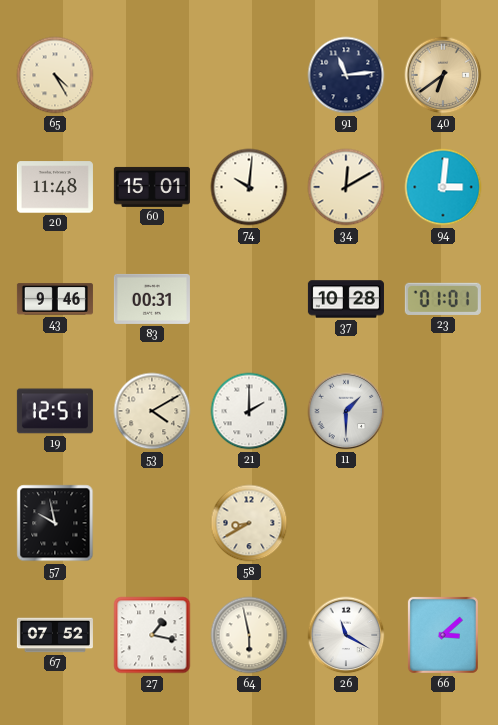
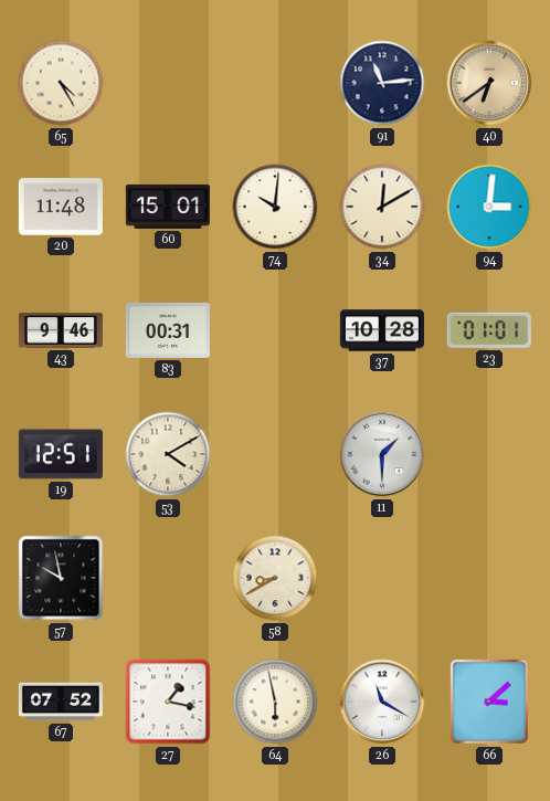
21: 2:00 -> none (249, 411)
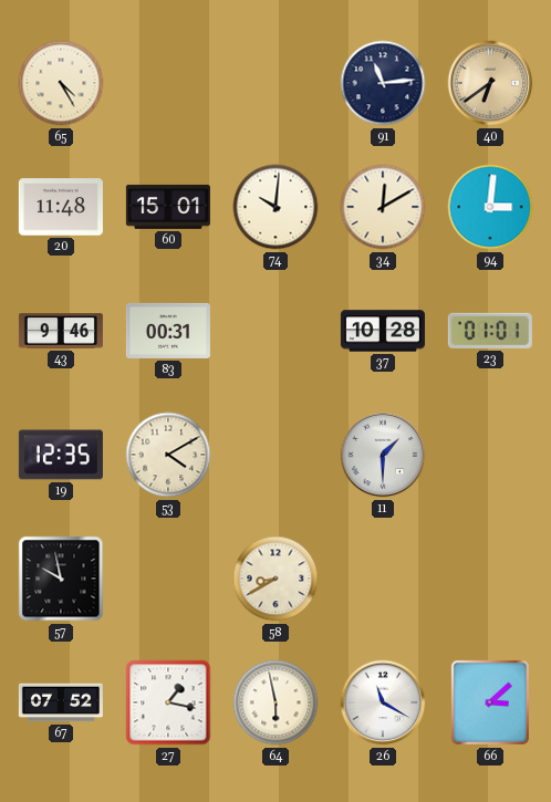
19: 12:51 -> 12:35 (61, 455)
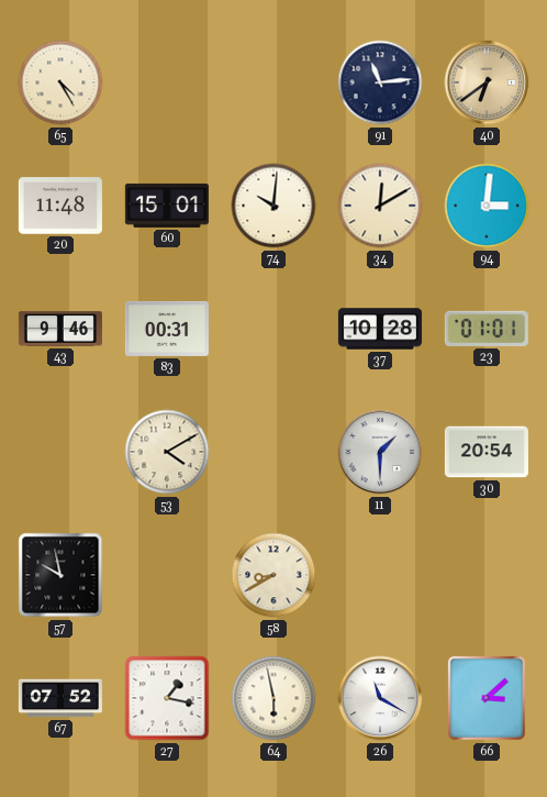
19: 12:35 -> none (61, 455)
30: none -> 20:54 (487, 452)
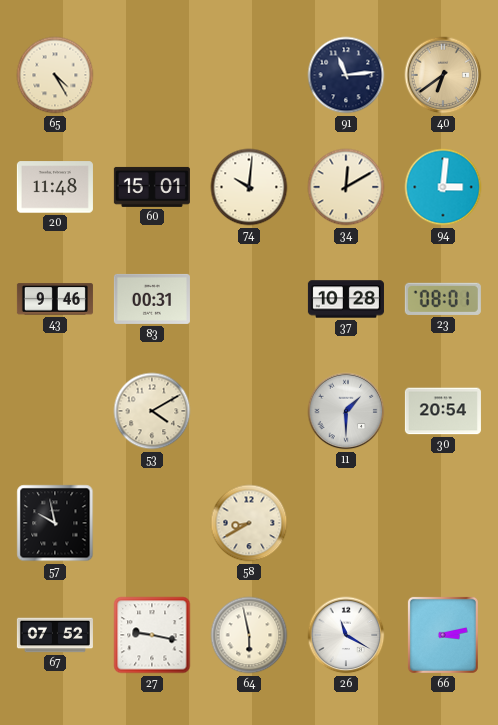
23: 01:01 -> 08:01 (443, 299)
27: 1:17 -> 9:17 (152, 635)
66: 3:08 -> 3:13 (443, 635)
